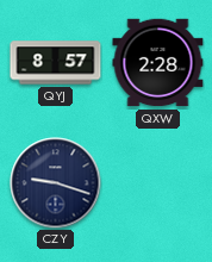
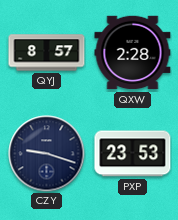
PXP: none -> 23:53 (133, 154)
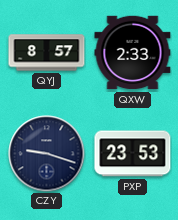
QXW: 2:28 -> 2:33 (133, 53)
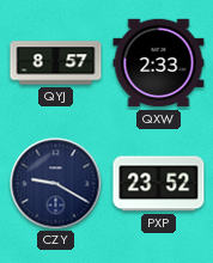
CZY: 9:18 -> 9:20 (56, 184)
PXP: 23:53 -> 23:52 (159, 184)
